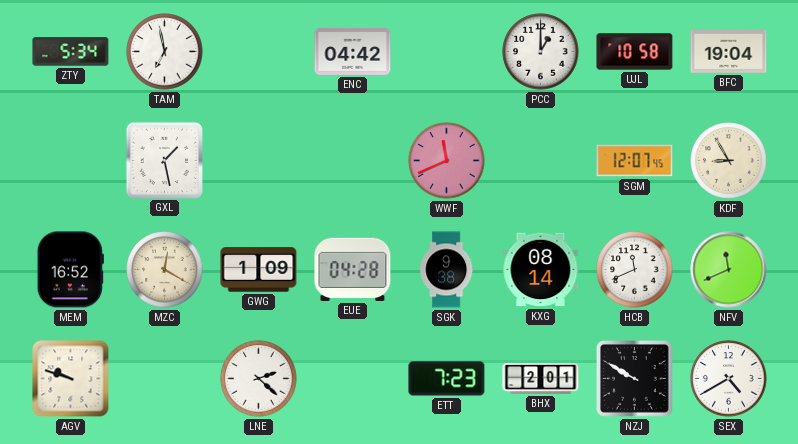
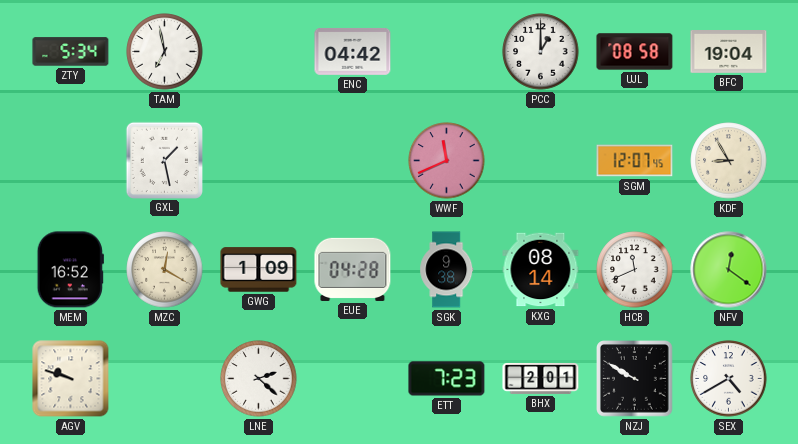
UJL: 10:58 -> 08:58 (635, 52)
NFV: 11:41 -> 12:21 (729, 270)
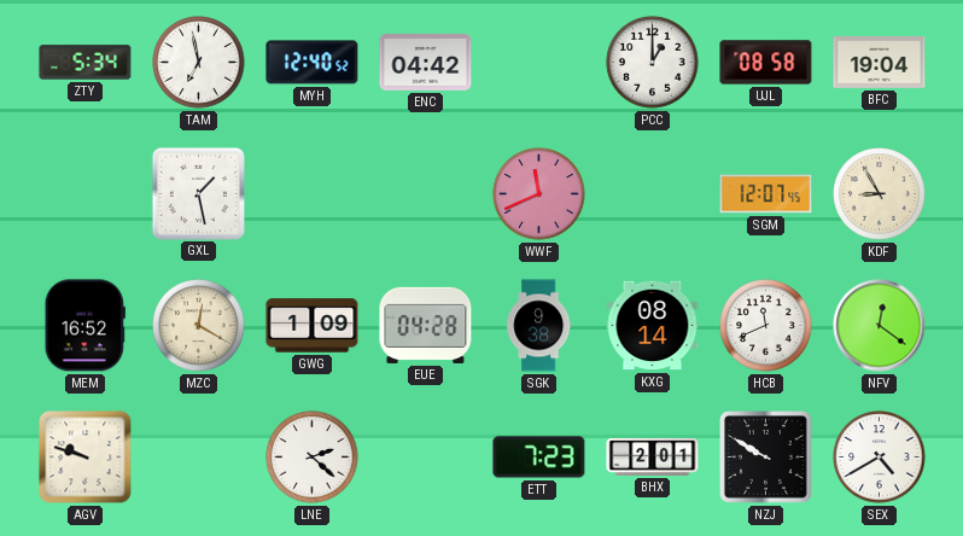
MYH: none -> 12:40 (313, 63)
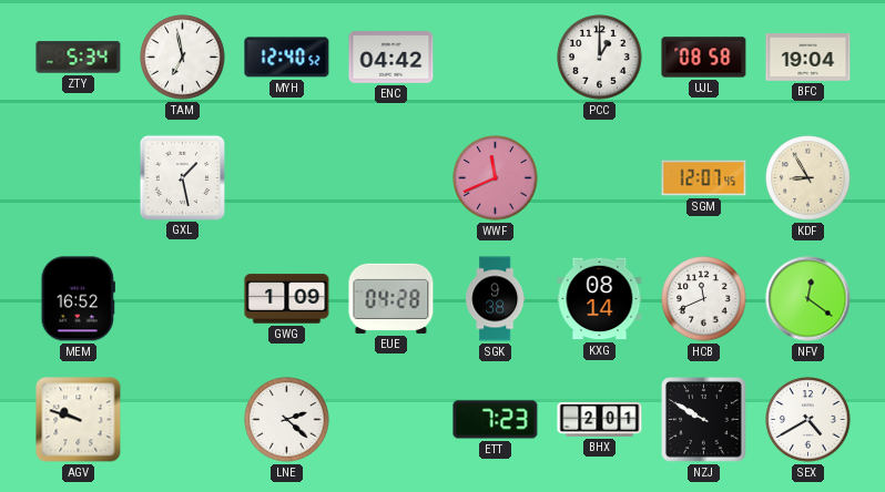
MZC: 12:20 -> none (199, 326)
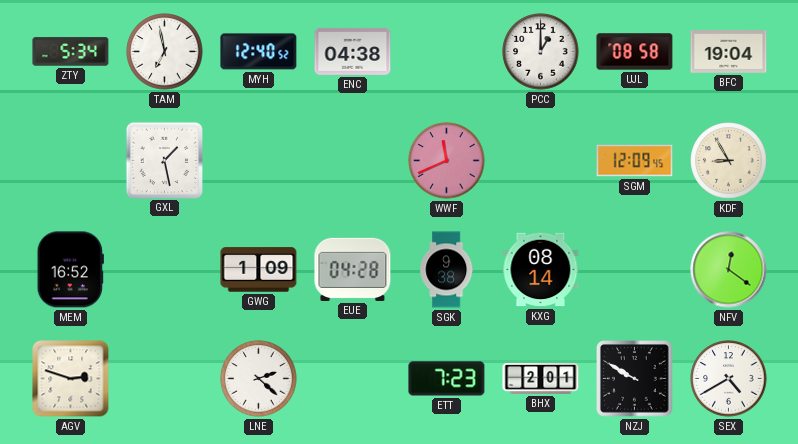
ENC: 04:42 -> 04:38 (353, 52)
SGM: 12:07 -> 12:09 (635, 161)
HCB: 11:41 -> none (704, 299)
AGV: 9:48 -> 2:48 (71, 379)
